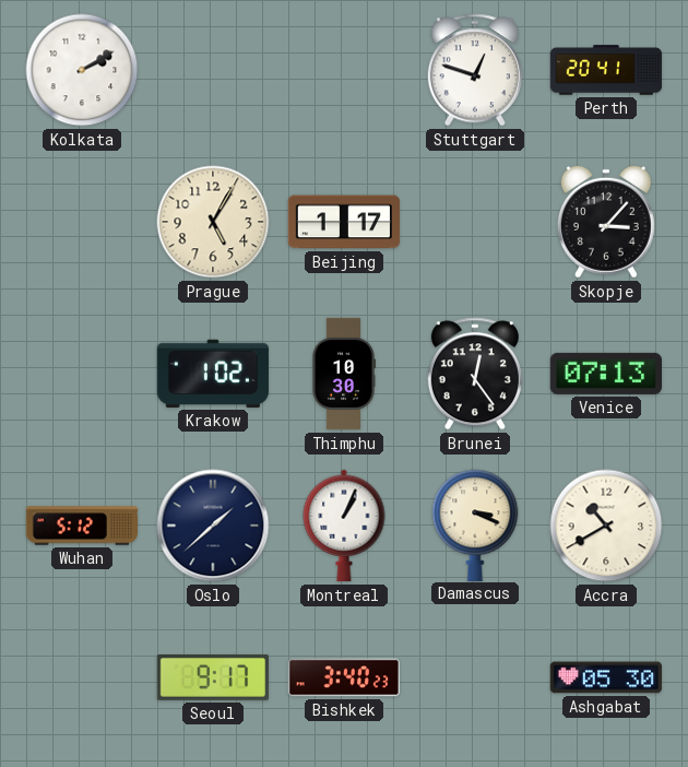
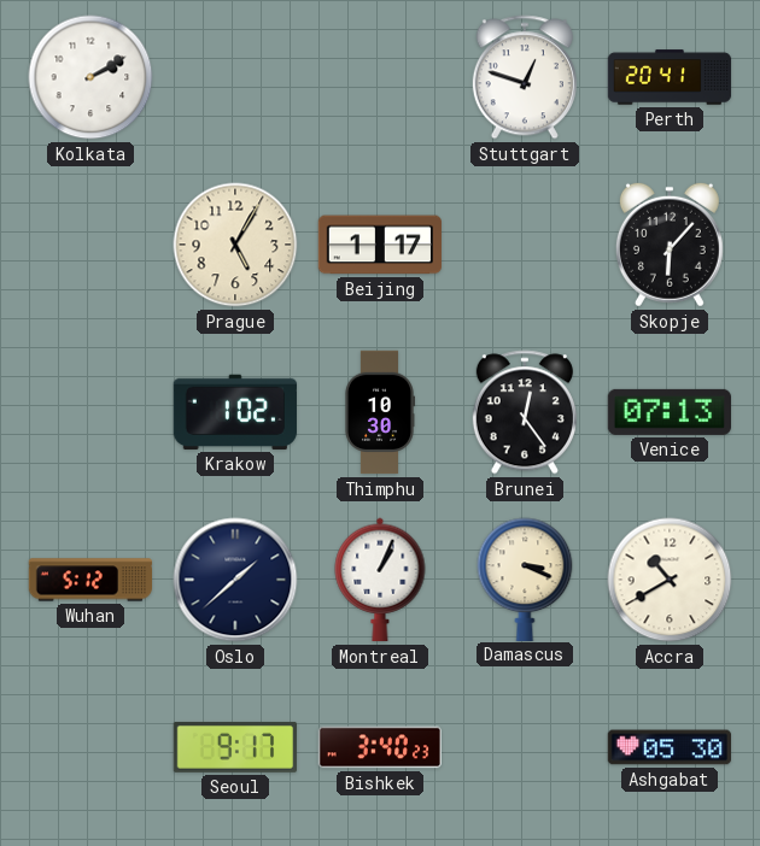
Skopje: 3:07 -> 6:07 (670, 245)
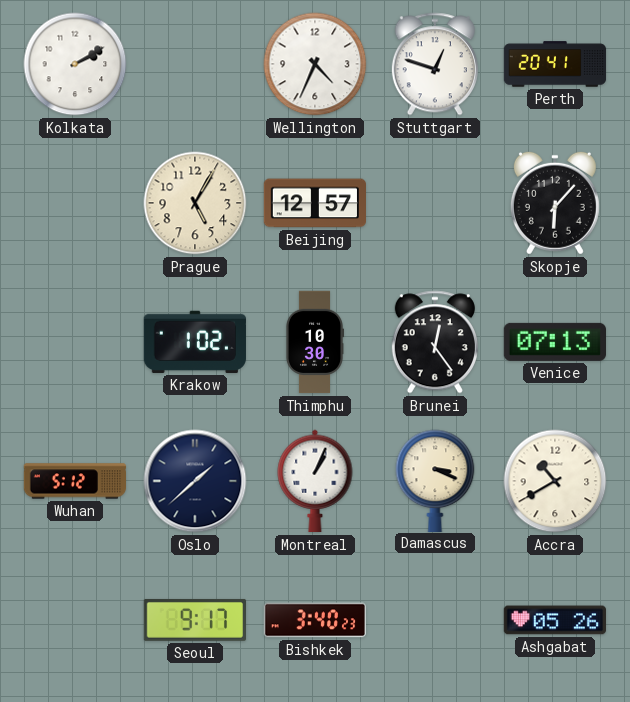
Wellington: none -> 4:34 (315, 64)
Beijing: 1:17 -> 12:57 (314, 203)
Ashgabat: 05:30 -> 05:26 (554, 620)
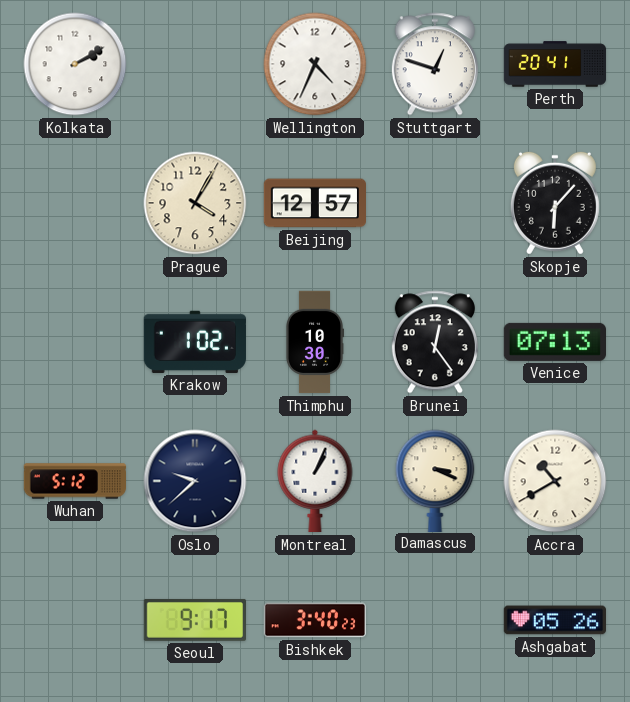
Prague: 5:05 -> 4:05 (195, 203)
Oslo: 1:38 -> 9:38 (195, 481)
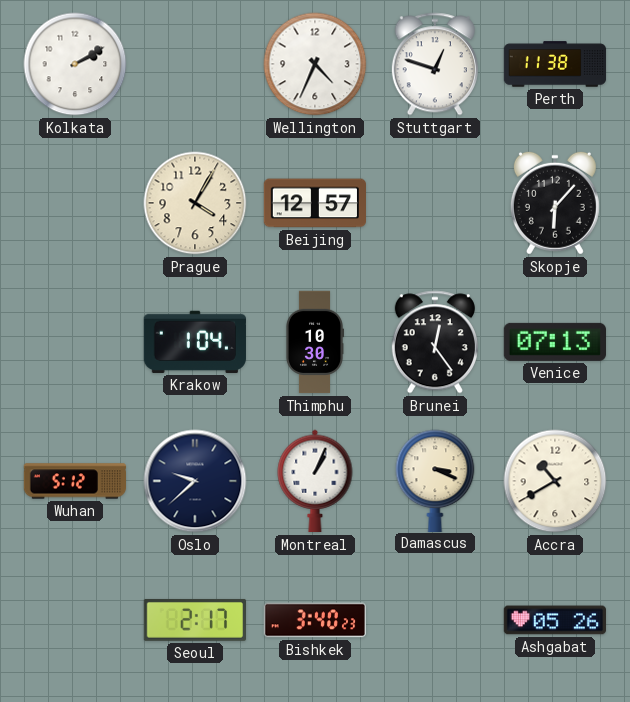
Perth: 20:41 -> 11:38 (555, 64)
Krakow: 1:02 -> 1:04 (195, 342)
Seoul: 9:17 -> 2:17 (194, 620)
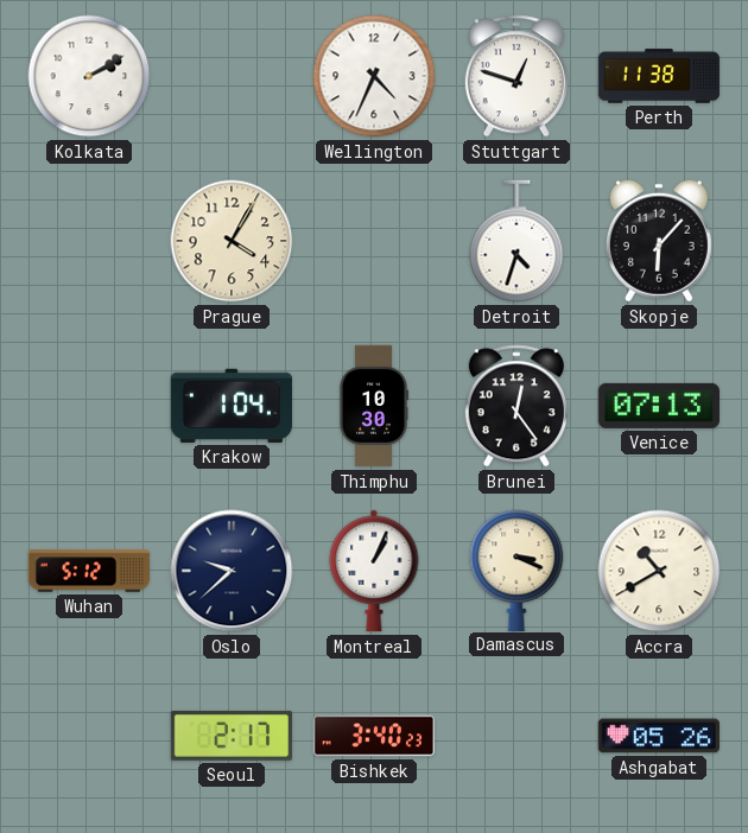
Beijing: 12:57 -> none (314, 203)
Detroit: none -> 4:33 (516, 241)
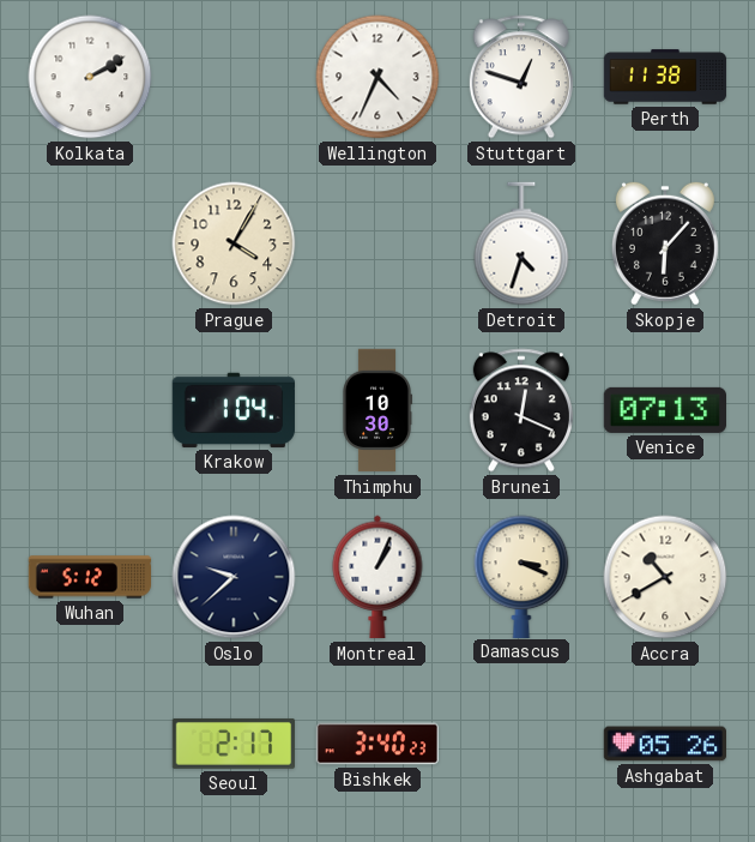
Brunei: 12:24 -> 12:19 (521, 410)
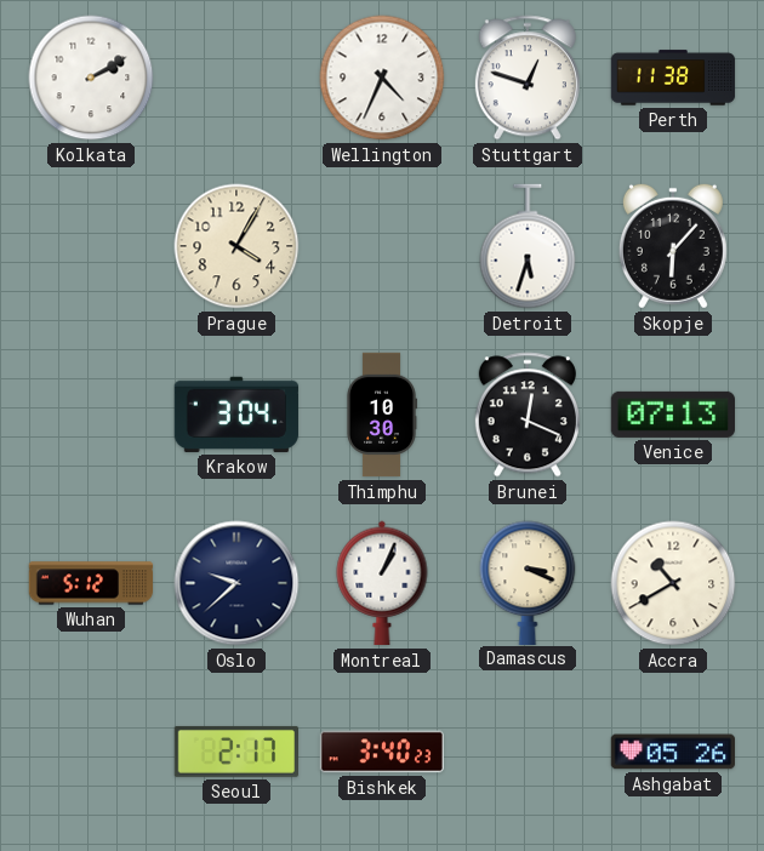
Detroit: 4:33 -> 5:33 (528, 246)
Krakow: 1:04 -> 3:04 (236, 415)
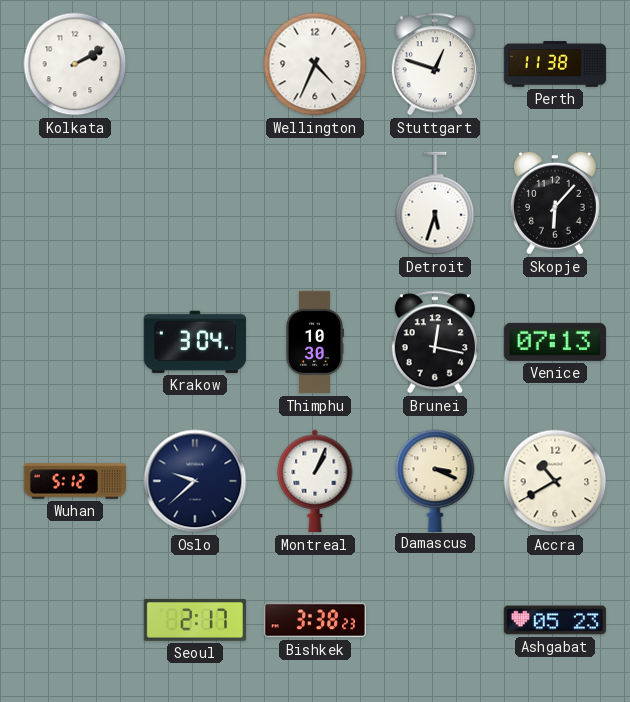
Prague: 4:05 -> none (236, 246)
Brunei: 12:19 -> 12:17 (435, 342)
Bishkek: 3:40 -> 3:38 (314, 620)
Ashgabat: 05:26 -> 05:23 (554, 620)
